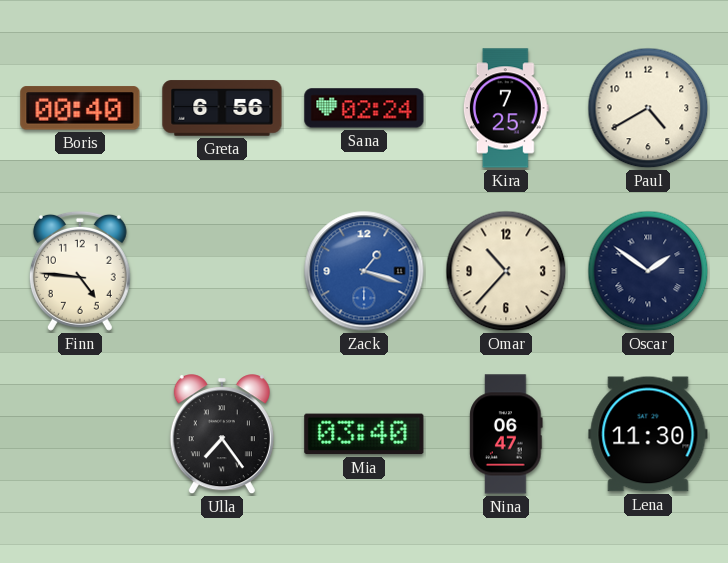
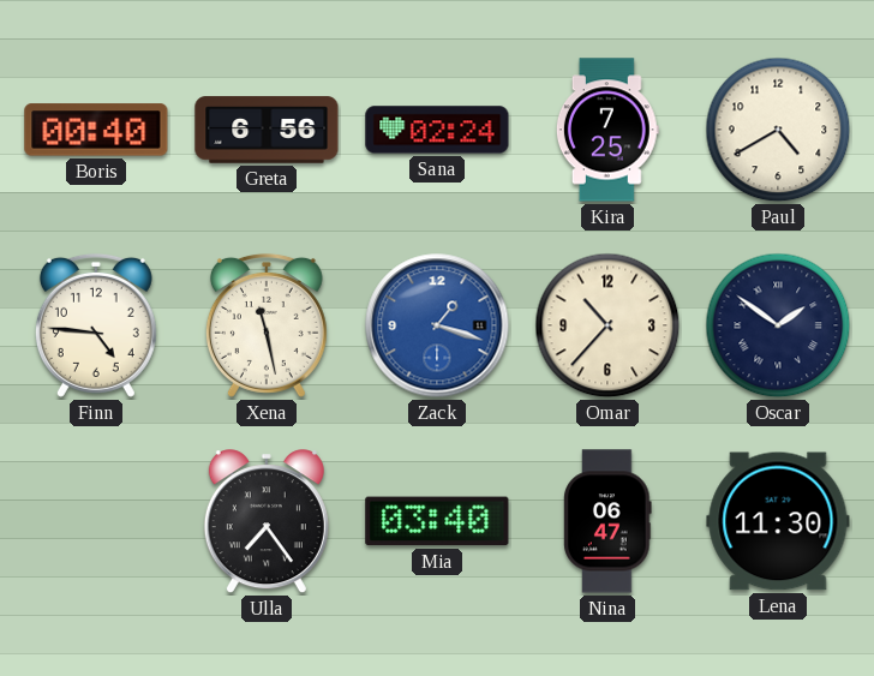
Xena: none -> 11:28 (267, 325)
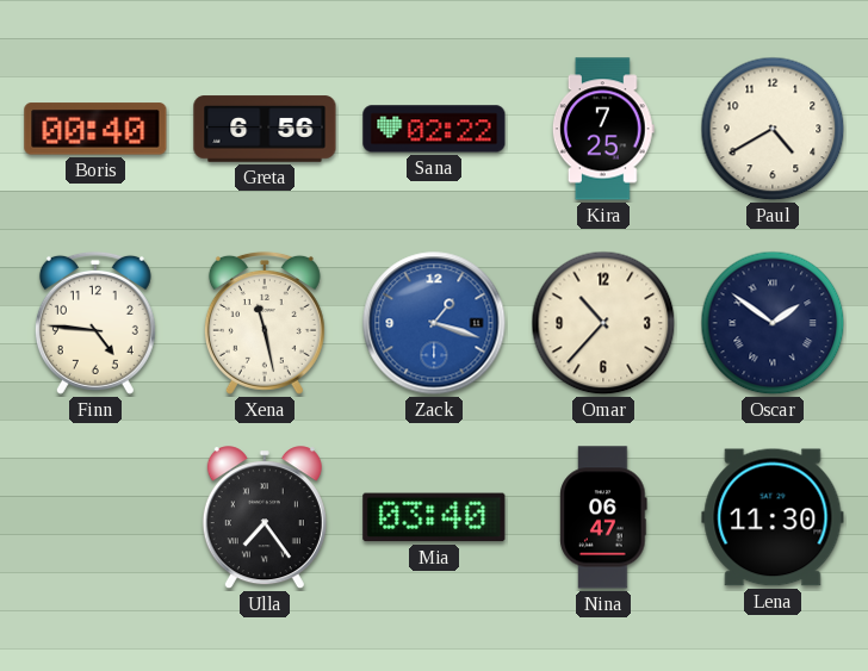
Sana: 02:24 -> 02:22 (434, 129)
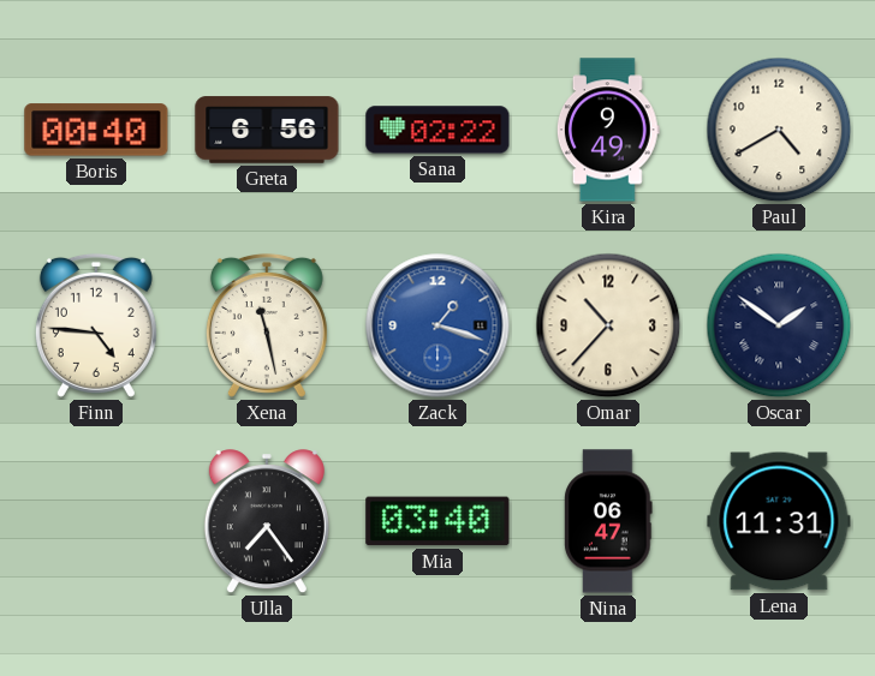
Kira: 7:25 -> 9:49 (608, 130)
Lena: 11:30 -> 11:31 (779, 521)
